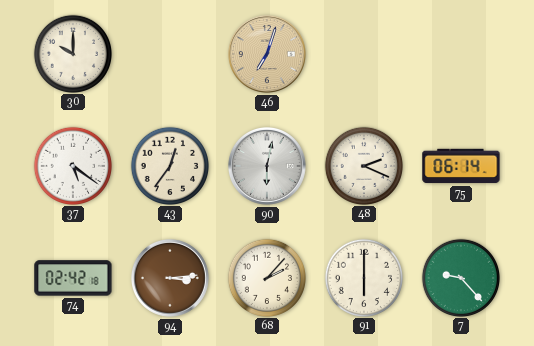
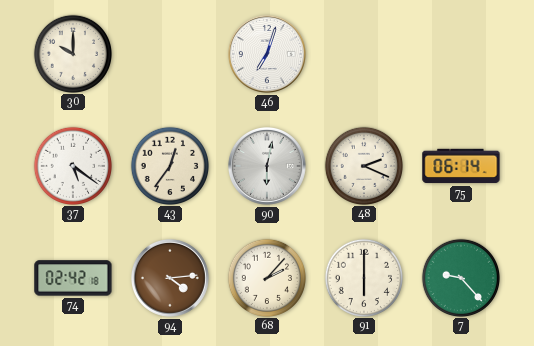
46 dial: champagne -> white (267, 54)
94: 3:14 -> 4:14 (170, 278)
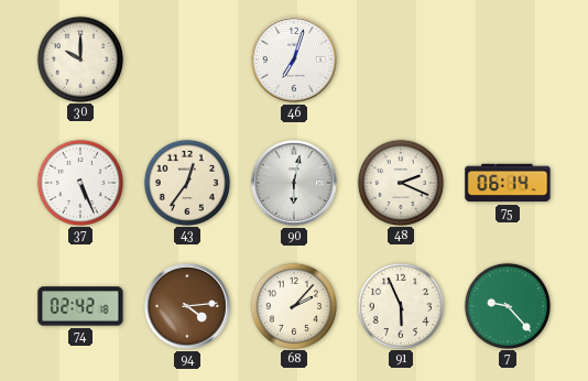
37: 5:21 -> 5:26 (79, 182)
91: 6:00 -> 5:56 (400, 305)
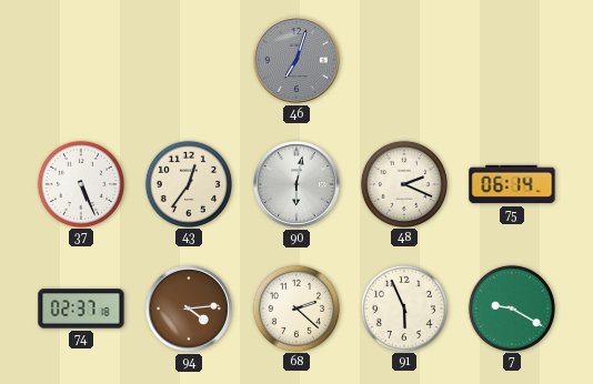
30: 10:00 -> none (79, 58)
46 dial: white -> grey (296, 60)
74: 02:42 -> 02:37 (81, 309)
68: 2:07 -> 2:22 (295, 307)
7: 9:23 -> 9:20 (511, 307)
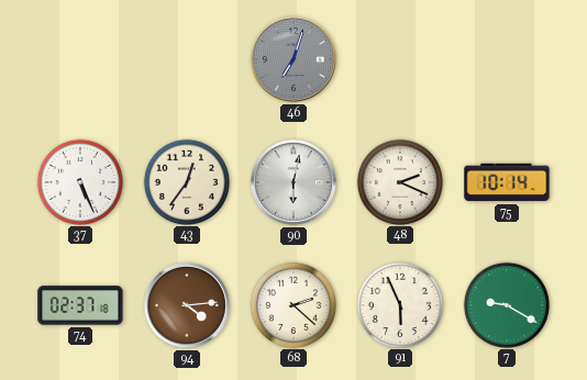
75: 06:14 -> 10:14 (507, 182)
